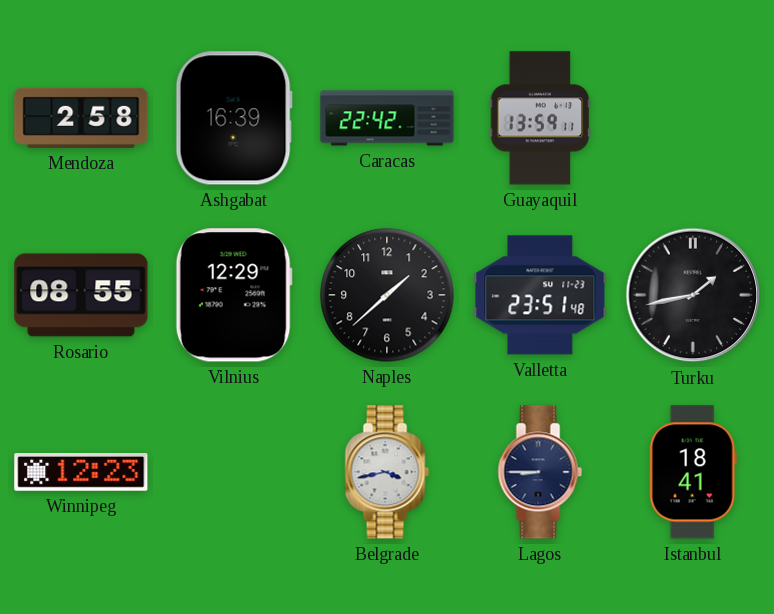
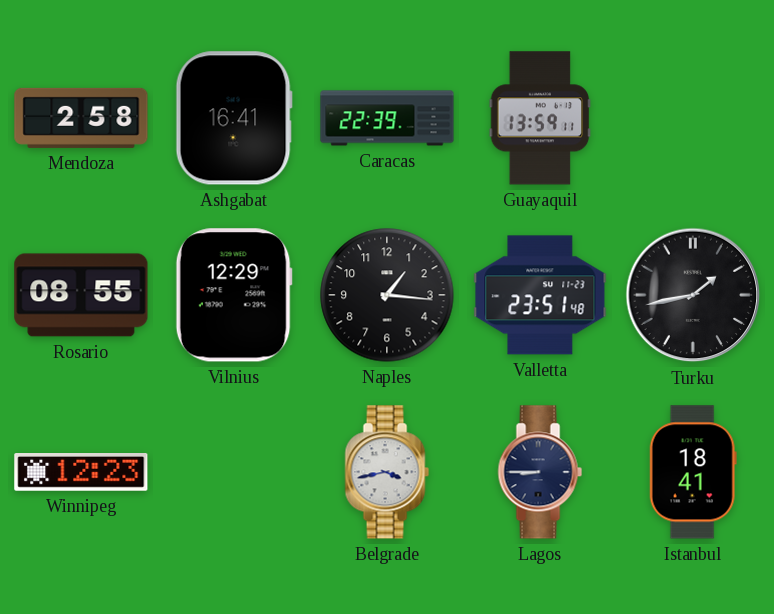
Ashgabat: 16:39 -> 16:41 (234, 118)
Caracas: 22:42 -> 22:39 (387, 118)
Naples: 1:38 -> 1:16 (387, 295)
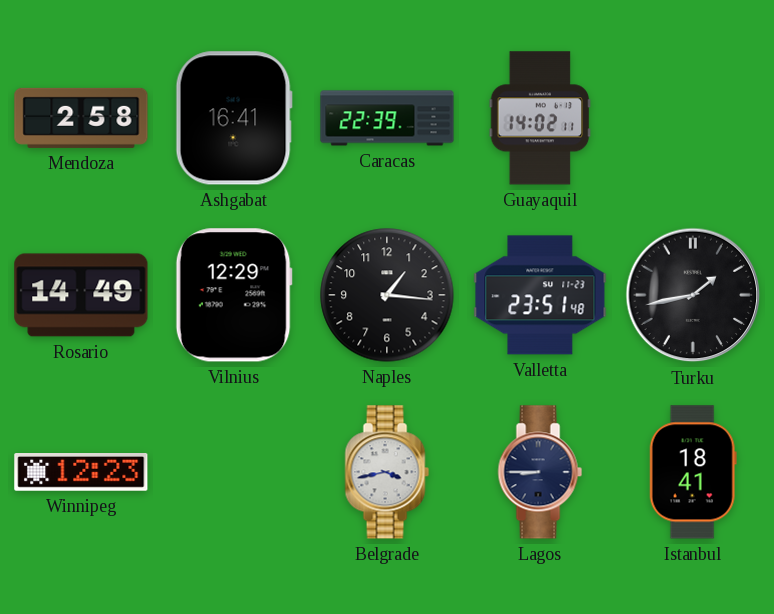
Guayaquil: 13:59 -> 14:02 (540, 118)
Rosario: 08:55 -> 14:49 (81, 295)
